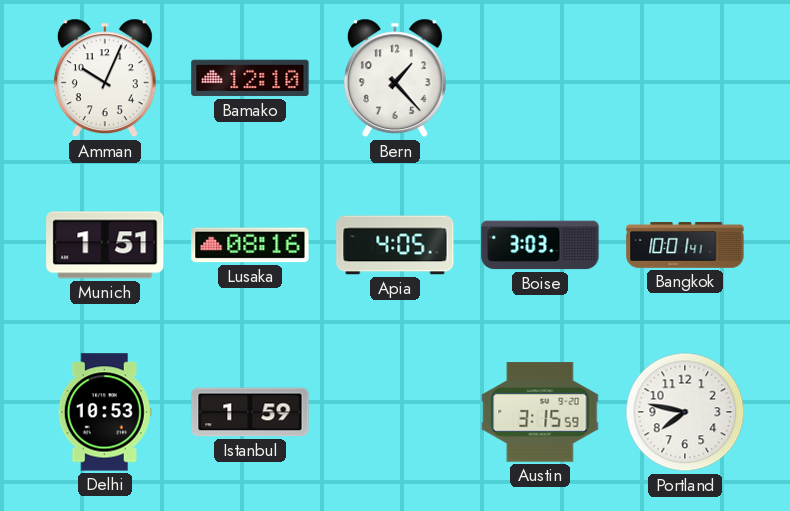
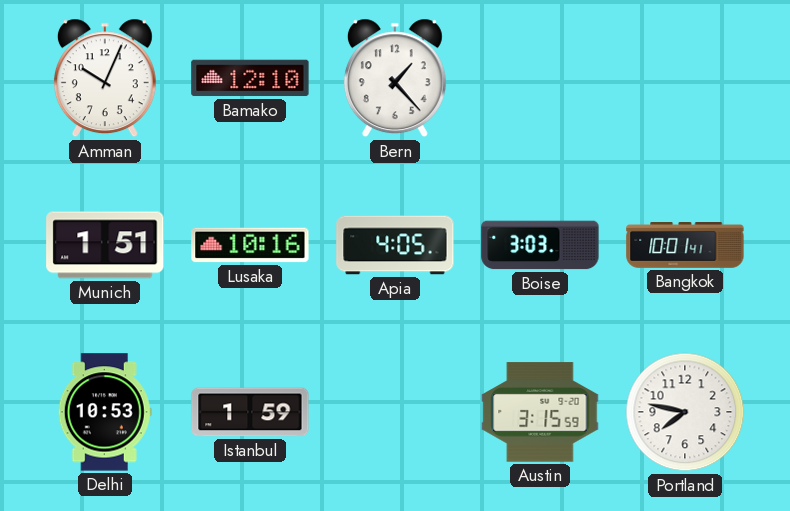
Lusaka: 08:16 -> 10:16 (250, 245)
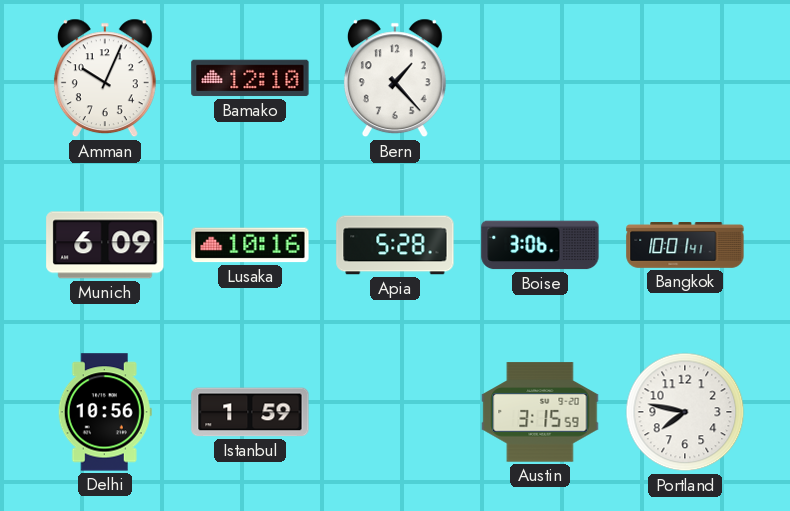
Munich: 1:51 -> 6:09 (105, 245)
Apia: 4:05 -> 5:28 (395, 245)
Boise: 3:03 -> 3:06 (540, 245)
Delhi: 10:53 -> 10:56 (105, 412)
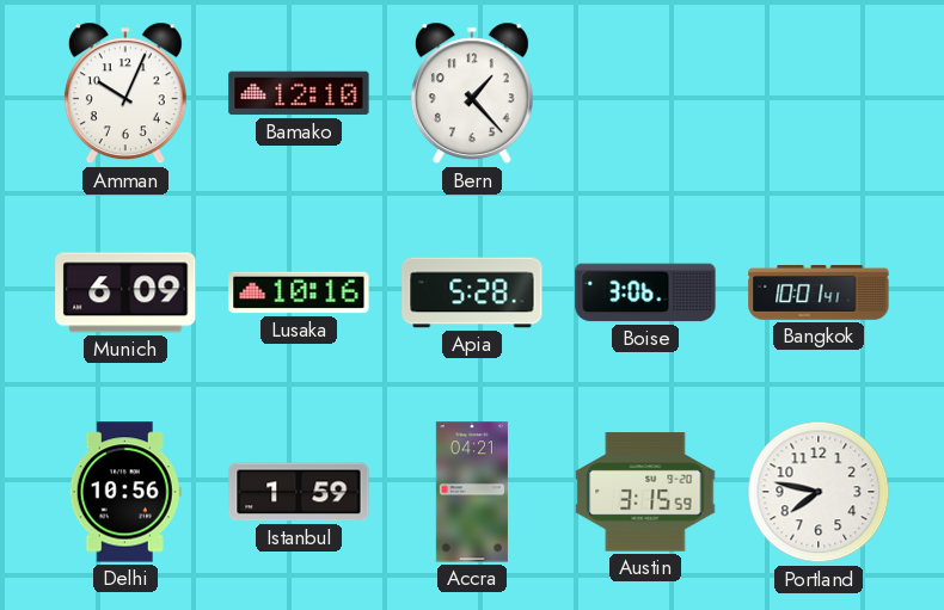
Accra: none -> 04:21 (472, 492)
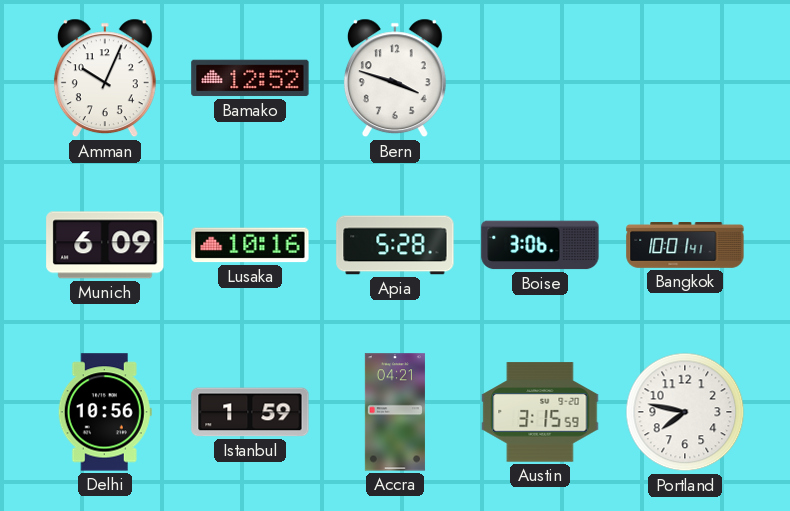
Bamako: 12:10 -> 12:52 (250, 78)
Bern: 1:23 -> 3:48 (395, 78)
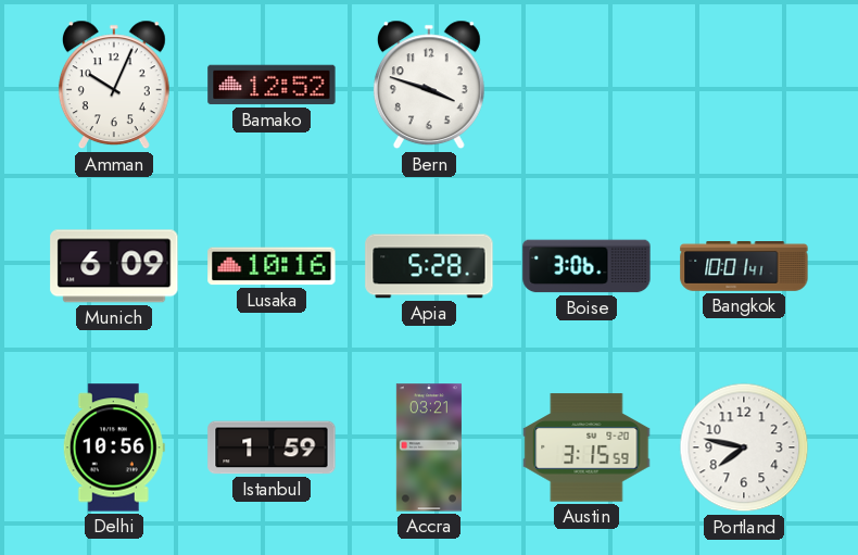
Accra: 04:21 -> 03:21 (429, 447)
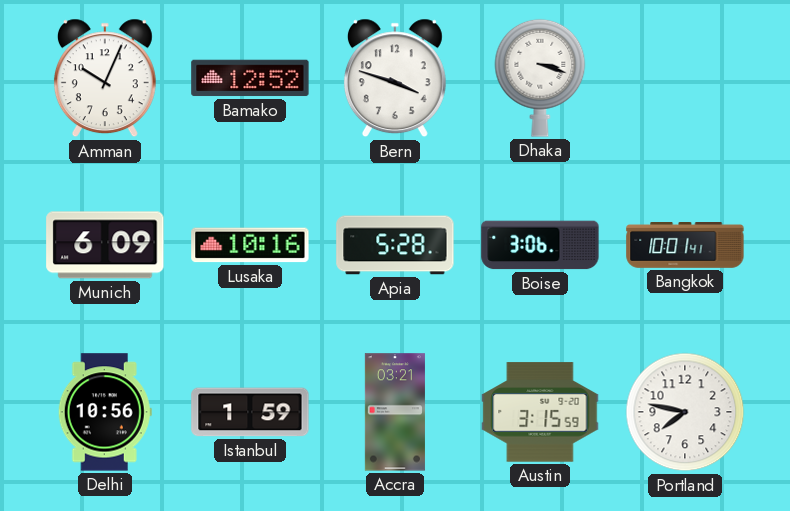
Dhaka: none -> 3:18 (540, 78)
